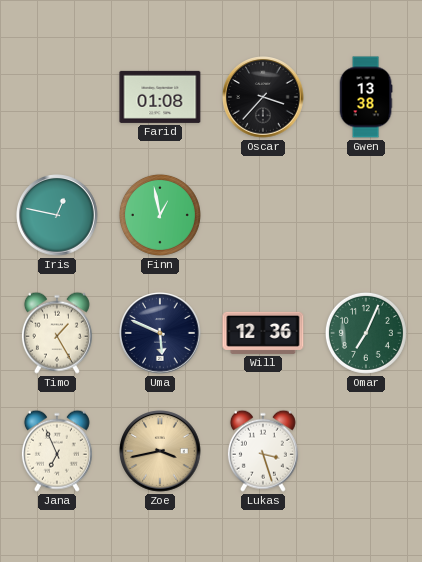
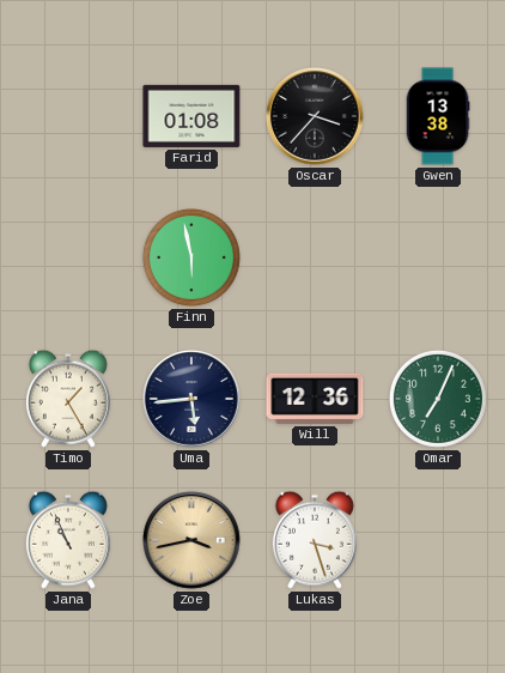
Iris: 12:47 -> none (57, 215)
Finn: 12:58 -> 5:58 (191, 257)
Uma: 5:49 -> 5:44 (191, 399)
Jana: 6:56 -> 10:56 (68, 540)
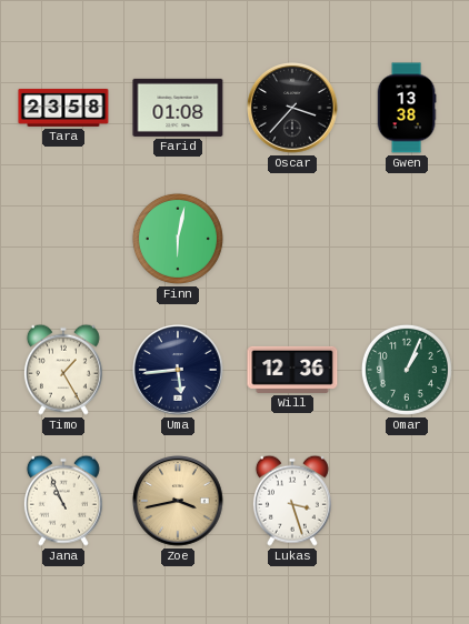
Tara: none -> 23:58 (63, 108)
Finn: 5:58 -> 6:02 (178, 239)
Omar: 7:04 -> 1:04 (407, 370)
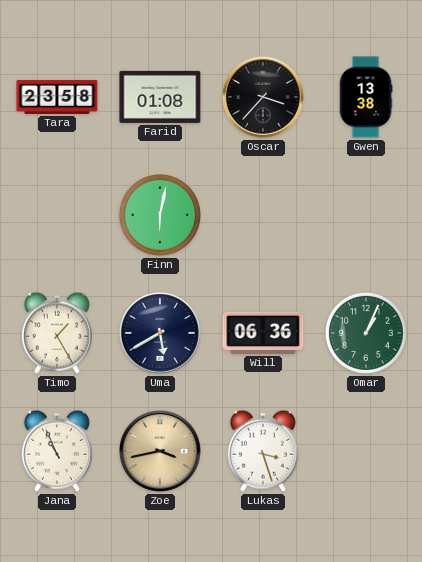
Uma: 5:44 -> 5:40 (160, 333)
Will: 12:36 -> 06:36 (263, 333)
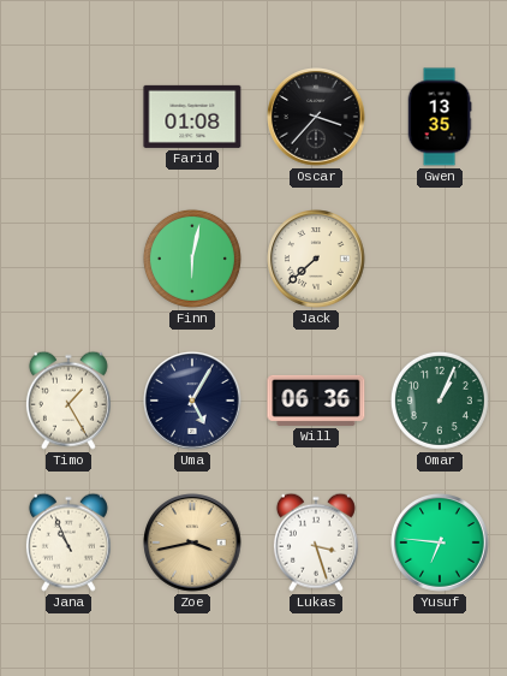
Tara: 23:58 -> none (57, 97)
Gwen: 13:38 -> 13:35 (440, 117)
Jack: none -> 7:38 (316, 259)
Uma: 5:40 -> 5:05 (192, 401)
Yusuf: none -> 6:46 (440, 542)
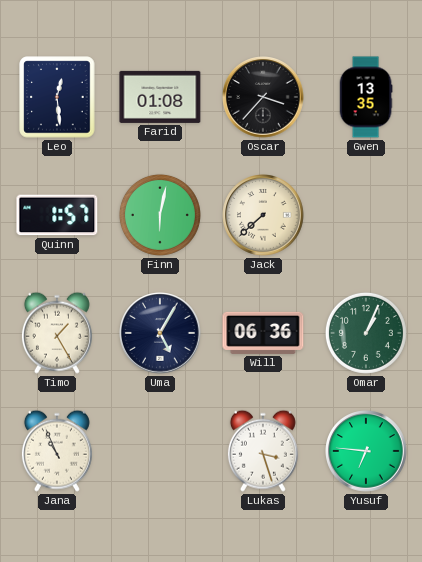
Leo: none -> 12:29 (57, 97)
Quinn: none -> 1:57 (57, 215)
Zoe: 3:43 -> none (192, 542)
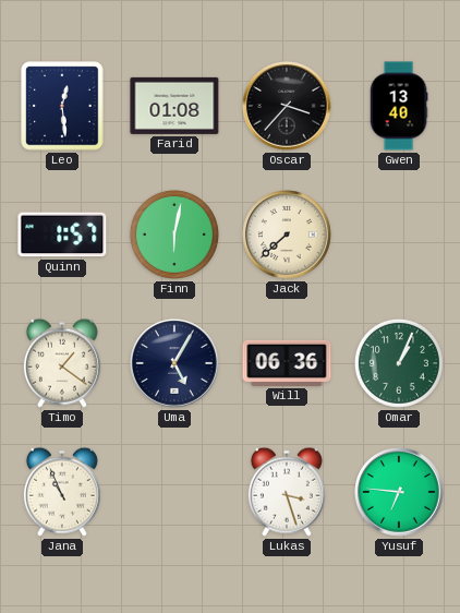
Gwen: 13:35 -> 13:40 (399, 106)
Timo: 1:25 -> 1:21 (62, 363)
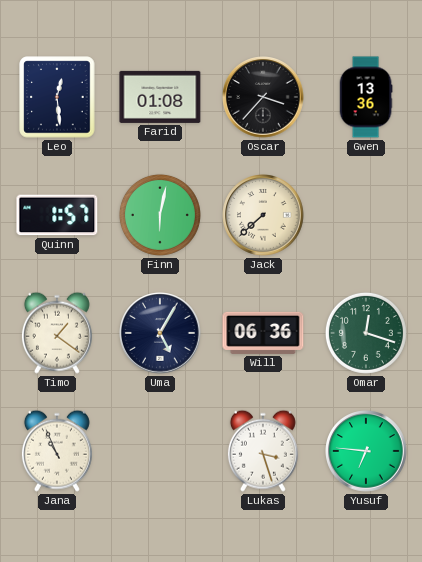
Gwen: 13:40 -> 13:36 (366, 97)
Omar: 1:04 -> 12:18 (366, 333)
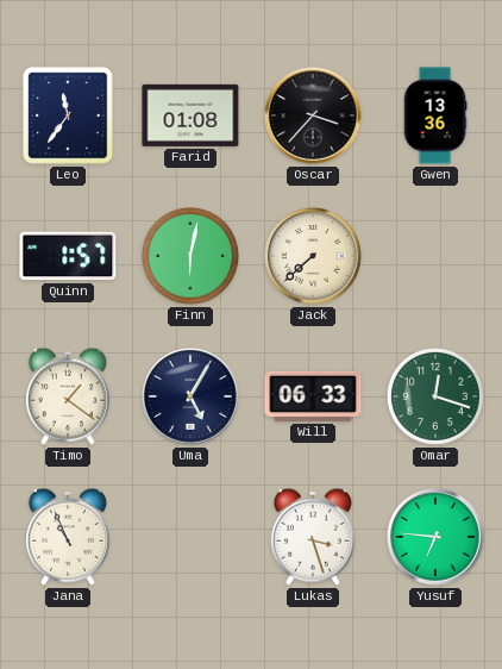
Leo: 12:29 -> 11:36 (68, 115)
Will: 06:36 -> 06:33 (313, 396)
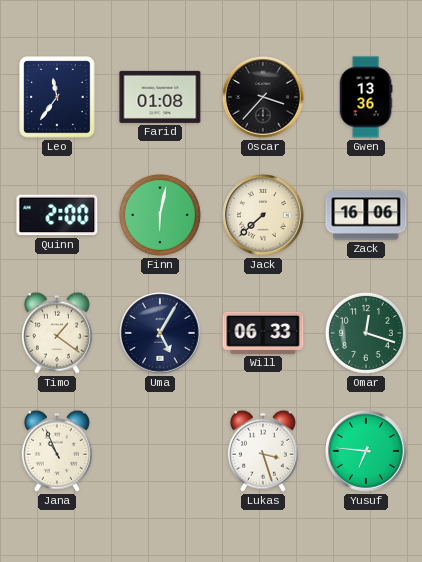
Quinn: 1:57 -> 2:00 (57, 215)
Zack: none -> 16:06 (366, 215)
